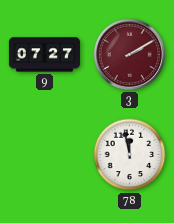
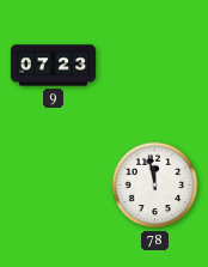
9: 07:27 -> 07:23 (53, 66)
3: 2:10 -> none (129, 54)
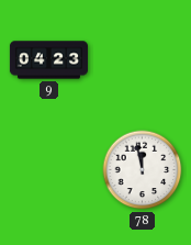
9: 07:23 -> 04:23 (48, 60)
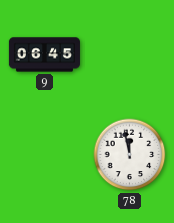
9: 04:23 -> 06:45 (44, 55)
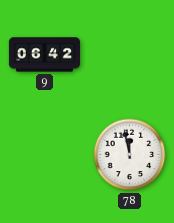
9: 06:45 -> 06:42 (44, 55)
